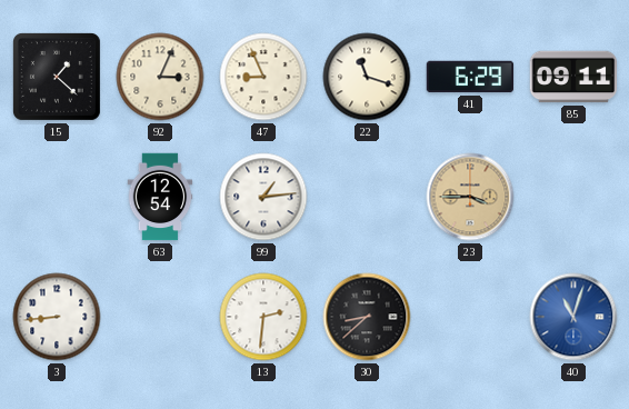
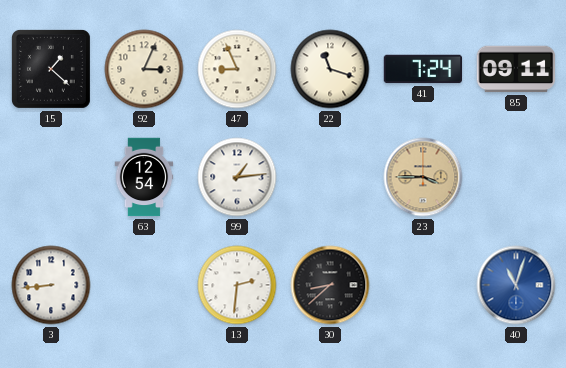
41: 6:29 -> 7:24 (423, 69)
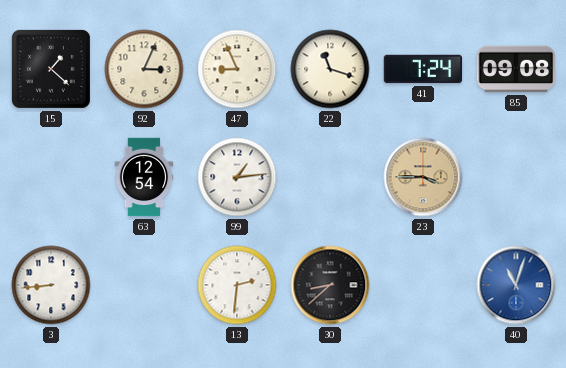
85: 09:11 -> 09:08 (516, 69)
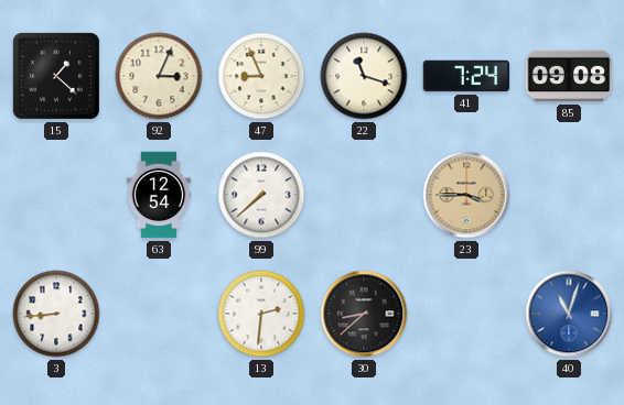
99: 1:14 -> 7:38 (261, 195)
